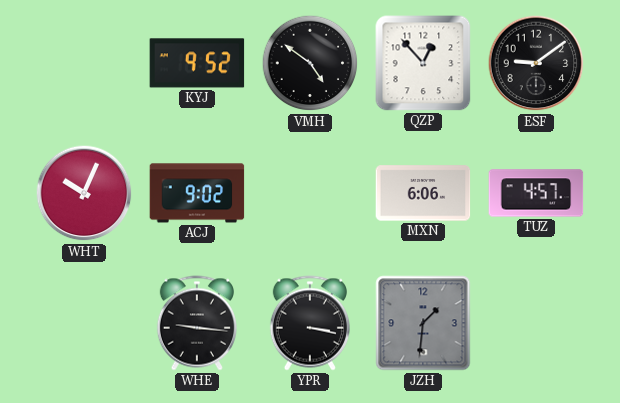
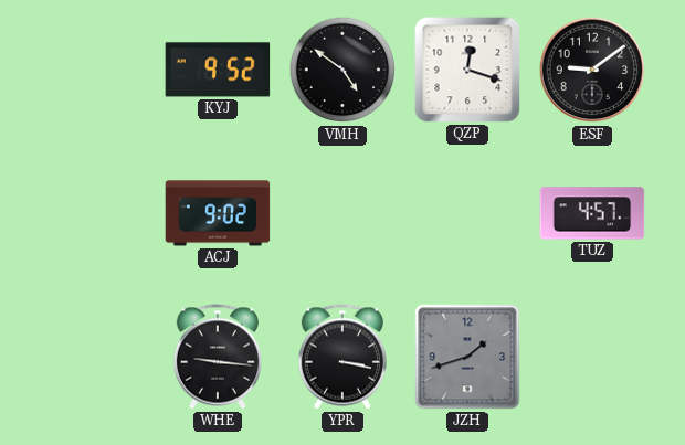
QZP: 12:53 -> 12:18 (467, 70)
WHT: 10:04 -> none (84, 193)
MXN: 6:06 -> none (423, 193)
JZH: 1:31 -> 1:42 (467, 357)
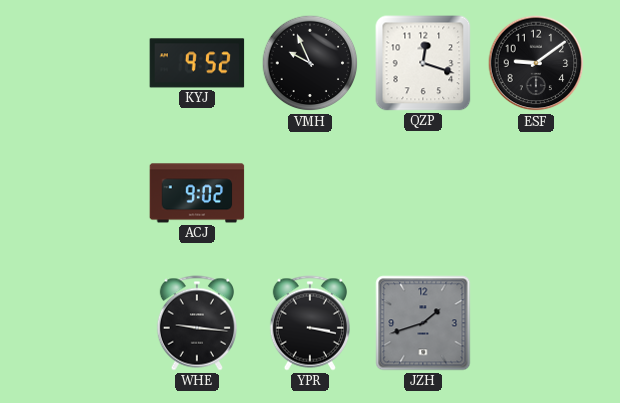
VMH: 4:51 -> 9:56 (310, 63)
TUZ: 4:57 -> none (592, 213)
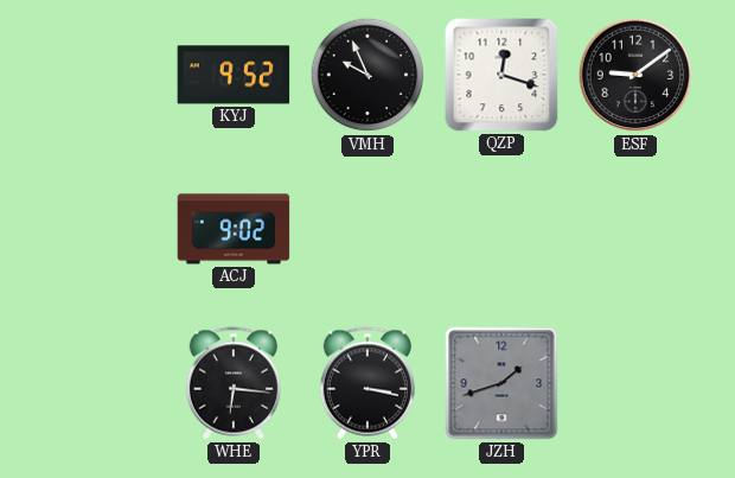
WHE: 9:16 -> 6:16 (234, 383)
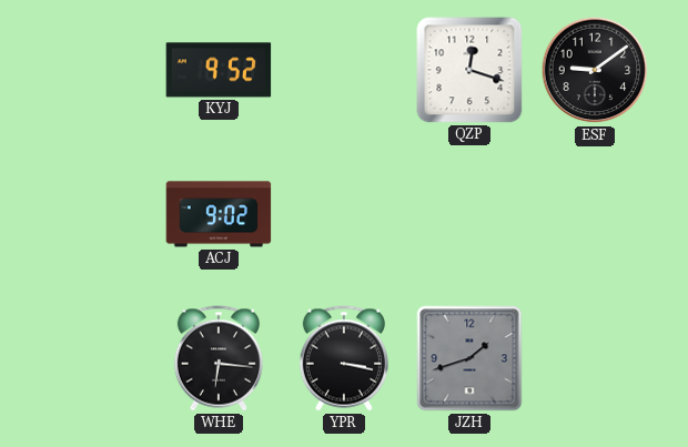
VMH: 9:56 -> none (367, 75)
